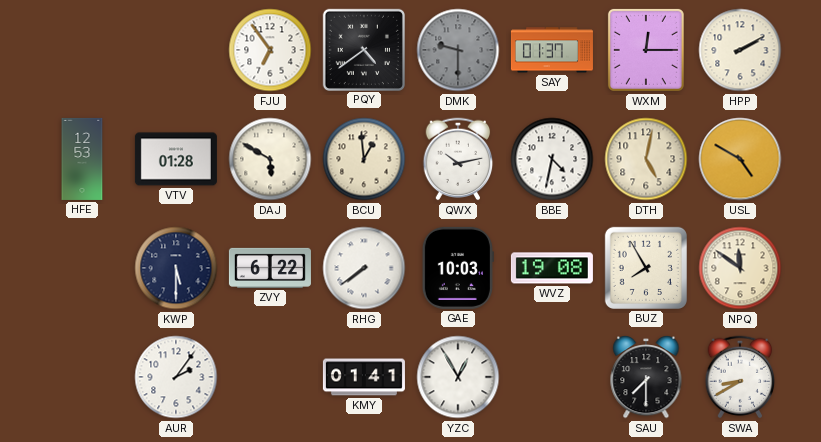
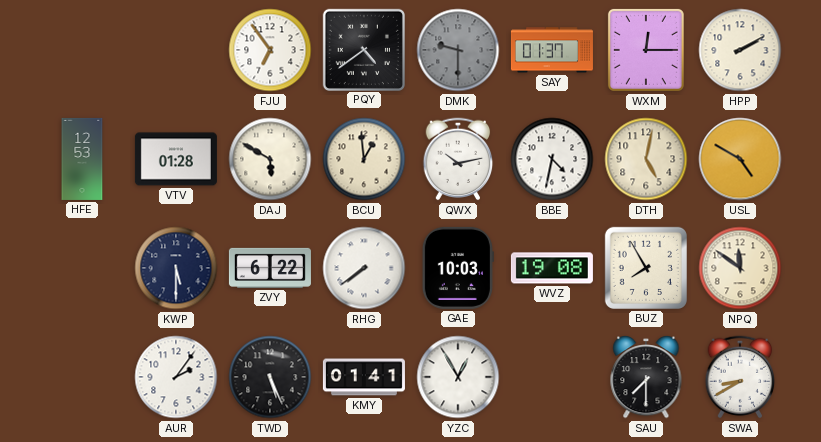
TWD: none -> 5:26 (270, 377)
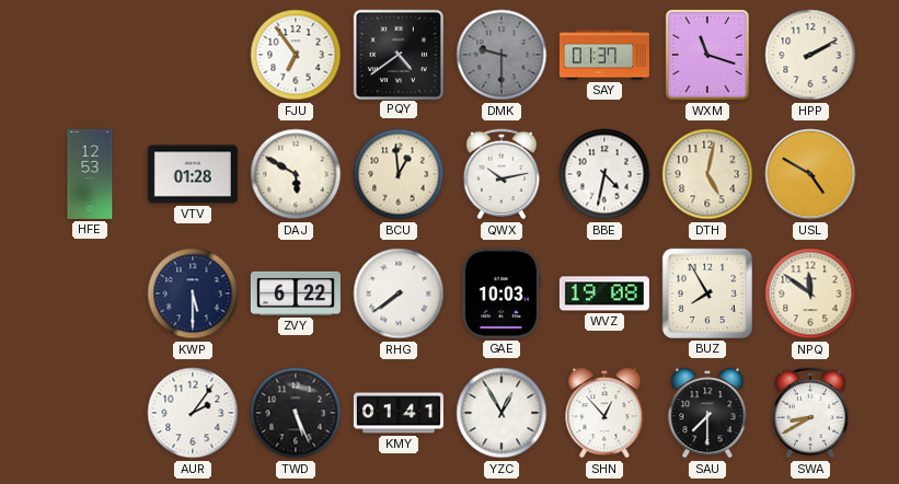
WXM: 12:15 -> 11:18 (707, 55)
SHN: none -> 12:53 (604, 414)
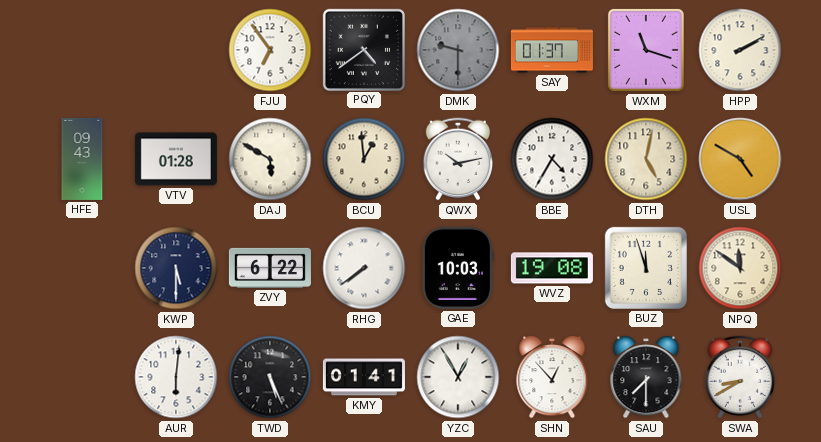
HFE: 12:53 -> 09:43 (82, 159)
BBE: 4:32 -> 4:35 (552, 159)
BUZ: 7:55 -> 11:57 (646, 268)
AUR: 2:06 -> 6:01 (176, 377)
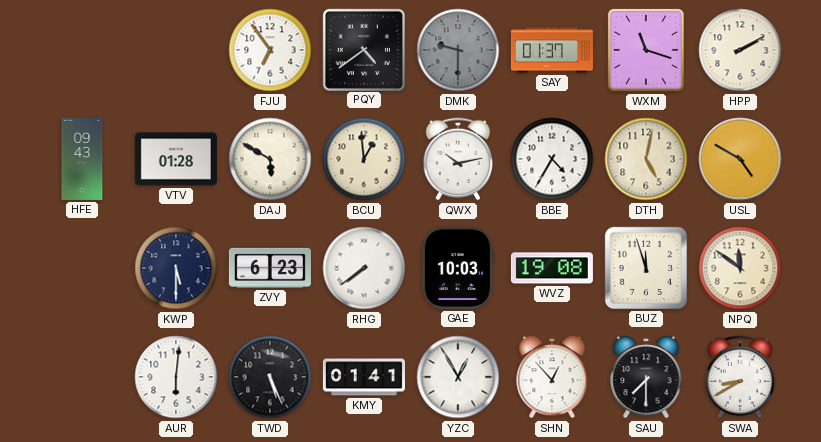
ZVY: 6:22 -> 6:23 (270, 268)
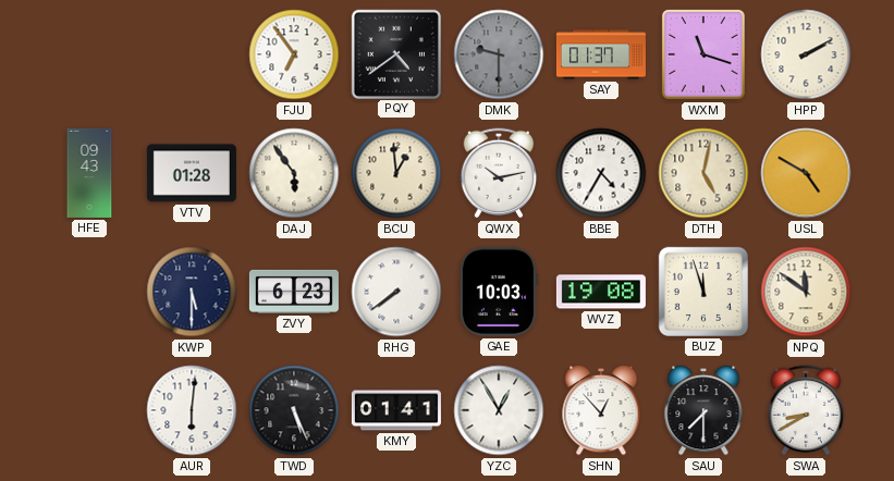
DAJ: 5:50 -> 5:54 (294, 173)
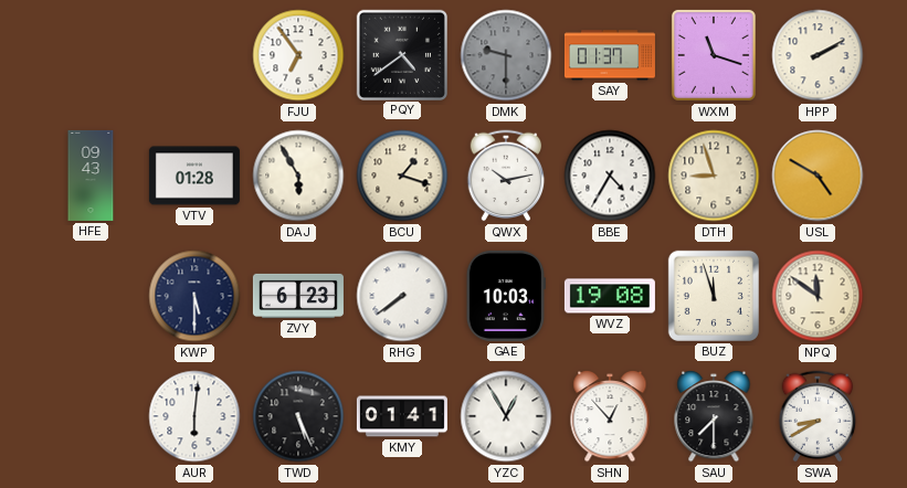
DAJ: 5:54 -> 5:55 (298, 176)
BCU: 12:59 -> 1:18 (402, 176)
DTH: 5:02 -> 8:57 (714, 176)
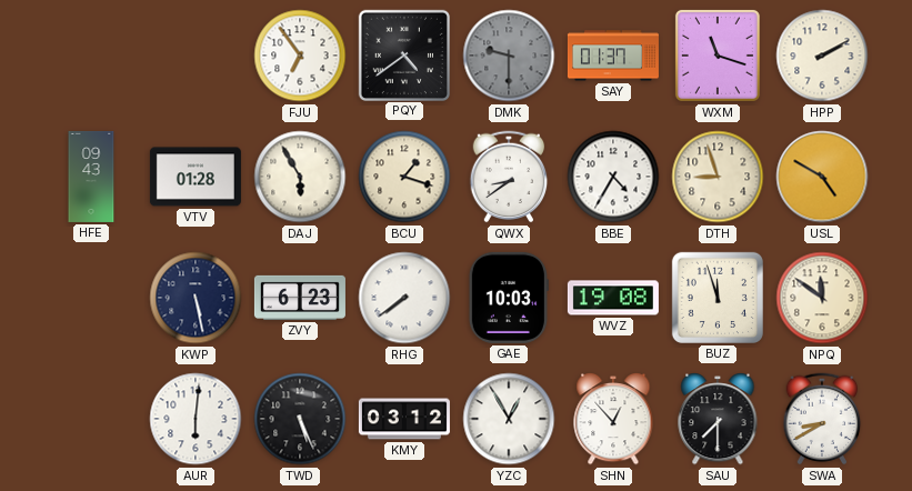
QWX: 10:13 -> 8:39 (509, 177)
KWP: 5:30 -> 5:28 (196, 298)
KMY: 01:41 -> 03:12 (404, 419)
